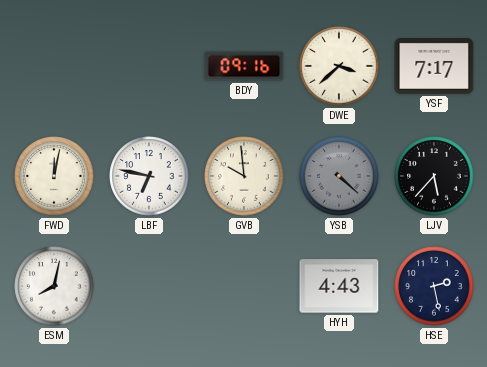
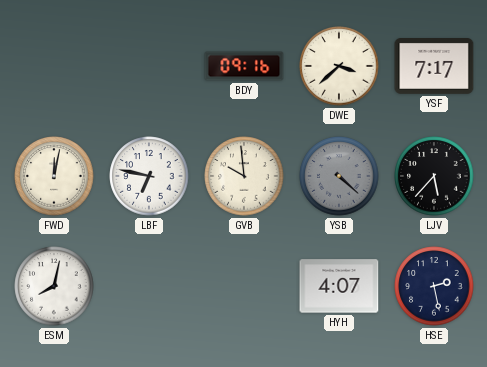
HYH: 4:43 -> 4:07 (339, 286)
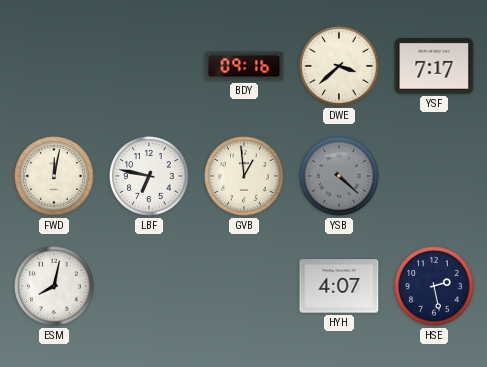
GVB: 9:59 -> 12:59 (244, 176)
LJV: 5:37 -> none (434, 176)
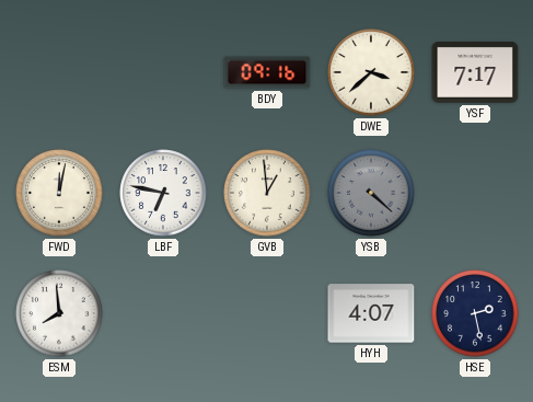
ESM: 8:02 -> 7:59 (59, 313)
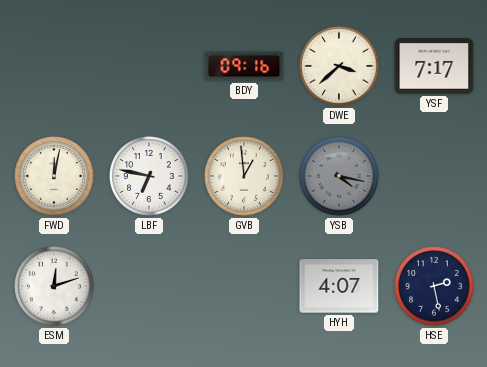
YSB: 4:22 -> 4:17 (339, 176)
ESM: 7:59 -> 12:12 (54, 286)
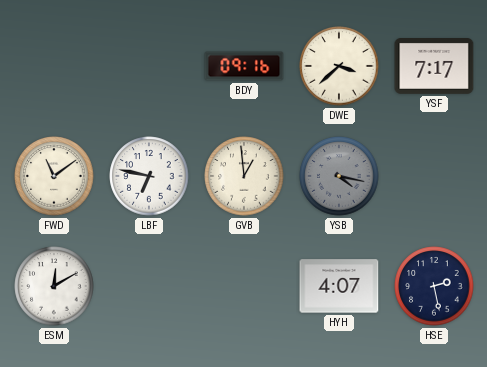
FWD: 12:02 -> 11:09 (54, 176)
ESM: 12:12 -> 12:10 (54, 286)
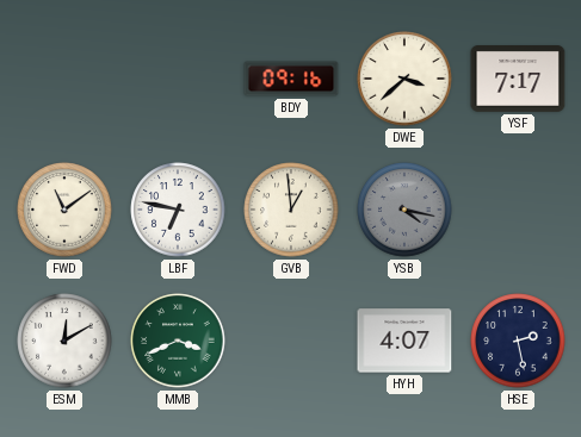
MMB: none -> 3:41 (178, 341)
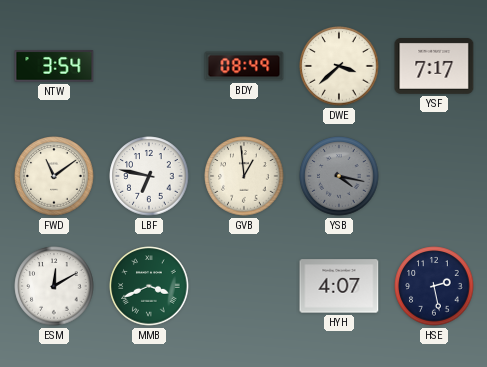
NTW: none -> 3:54 (54, 66)
BDY: 09:16 -> 08:49 (244, 66)
